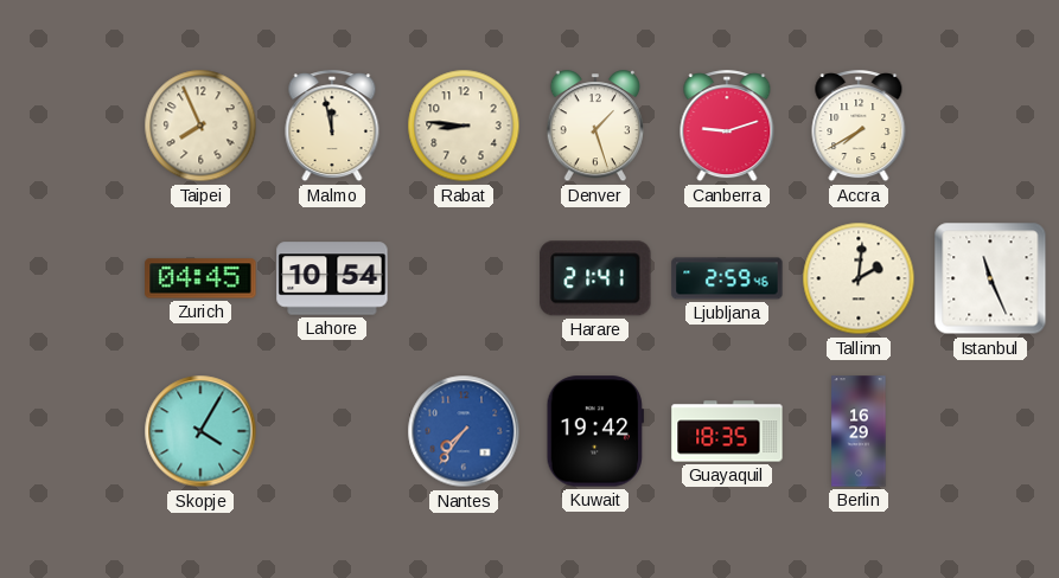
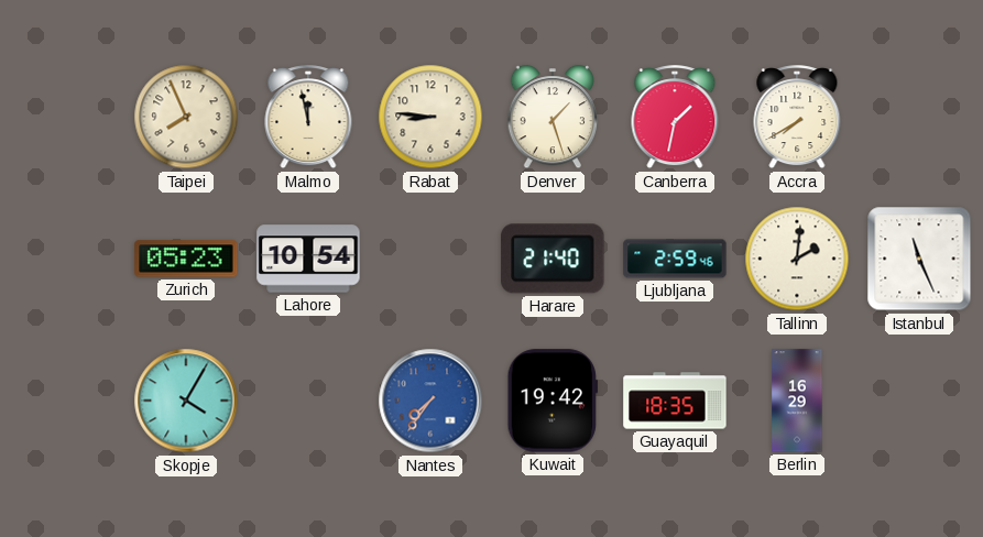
Canberra: 9:12 -> 1:32 (675, 118)
Zurich: 04:45 -> 05:23 (186, 259)
Harare: 21:41 -> 21:40 (553, 259)
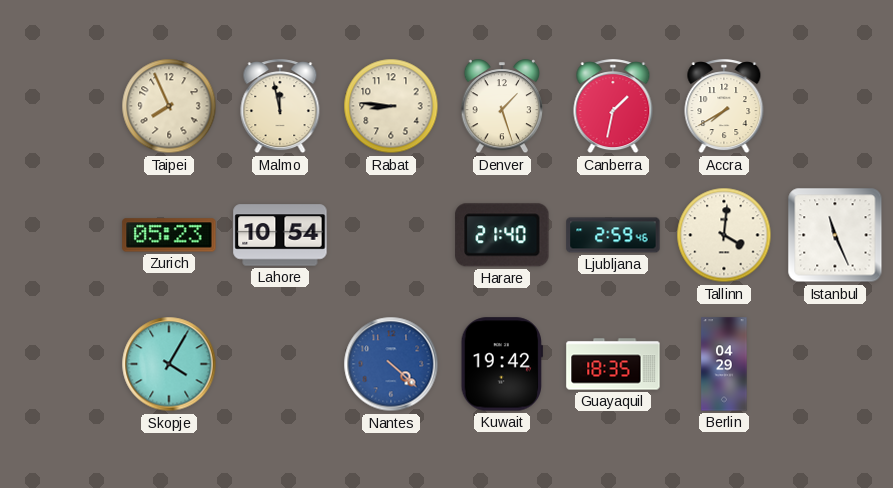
Tallinn: 2:01 -> 4:01 (724, 235)
Nantes: 7:36 -> 4:22 (391, 364)
Berlin: 16:29 -> 04:29 (724, 364)
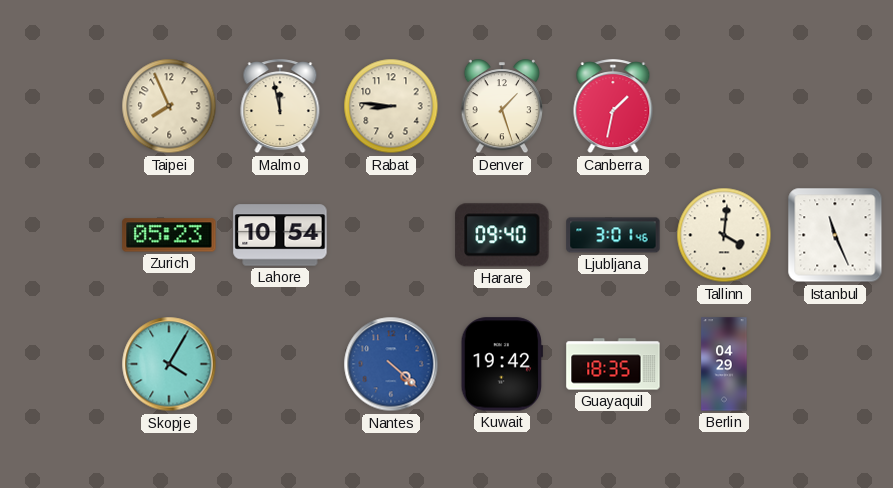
Accra: 7:40 -> none (724, 107)
Harare: 21:40 -> 09:40 (502, 235)
Ljubljana: 2:59 -> 3:01 (613, 235)
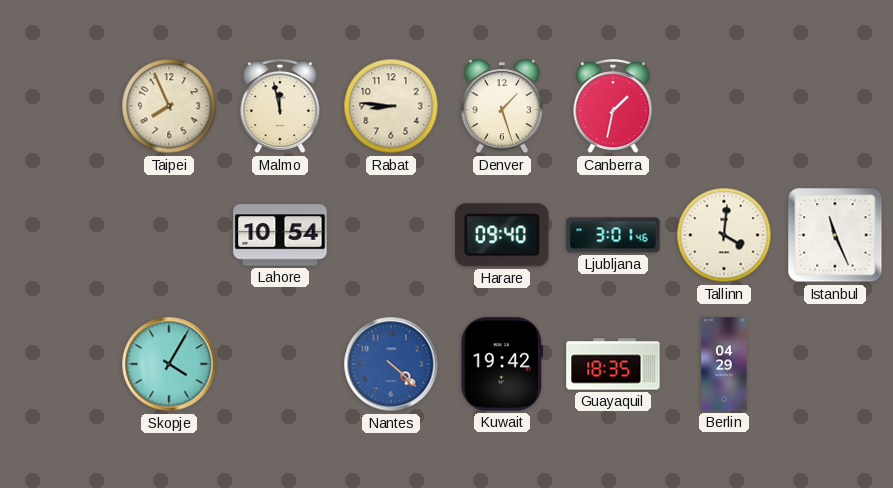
Zurich: 05:23 -> none (169, 235)
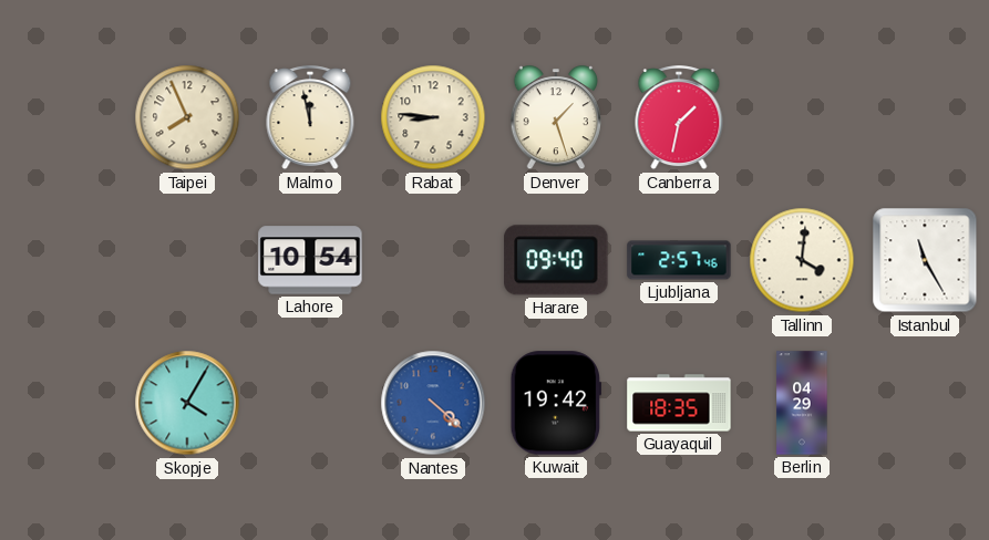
Ljubljana: 3:01 -> 2:57 (679, 260)
Istanbul: 11:26 -> 11:25 (925, 260)
